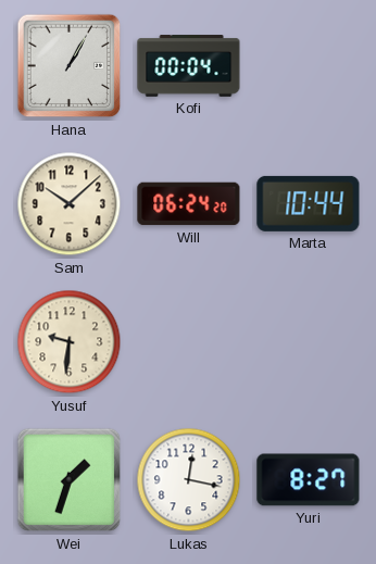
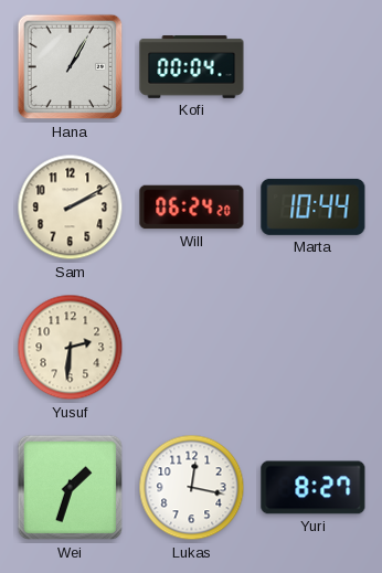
Sam: 10:08 -> 2:10 (71, 208)
Yusuf: 9:31 -> 2:31 (71, 348)
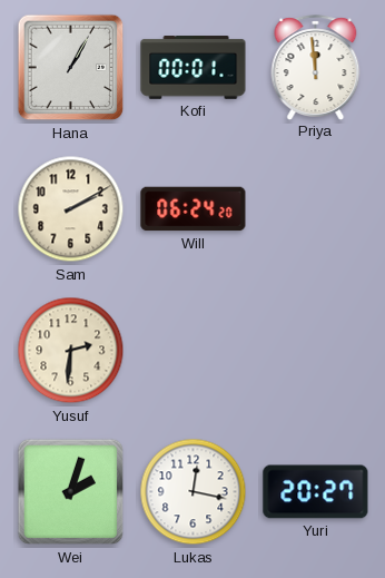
Kofi: 00:04 -> 00:01 (194, 68)
Priya: none -> 11:59 (316, 67)
Marta: 10:44 -> none (314, 206)
Wei: 1:33 -> 2:03 (71, 492)
Yuri: 8:27 -> 20:27 (316, 492)
